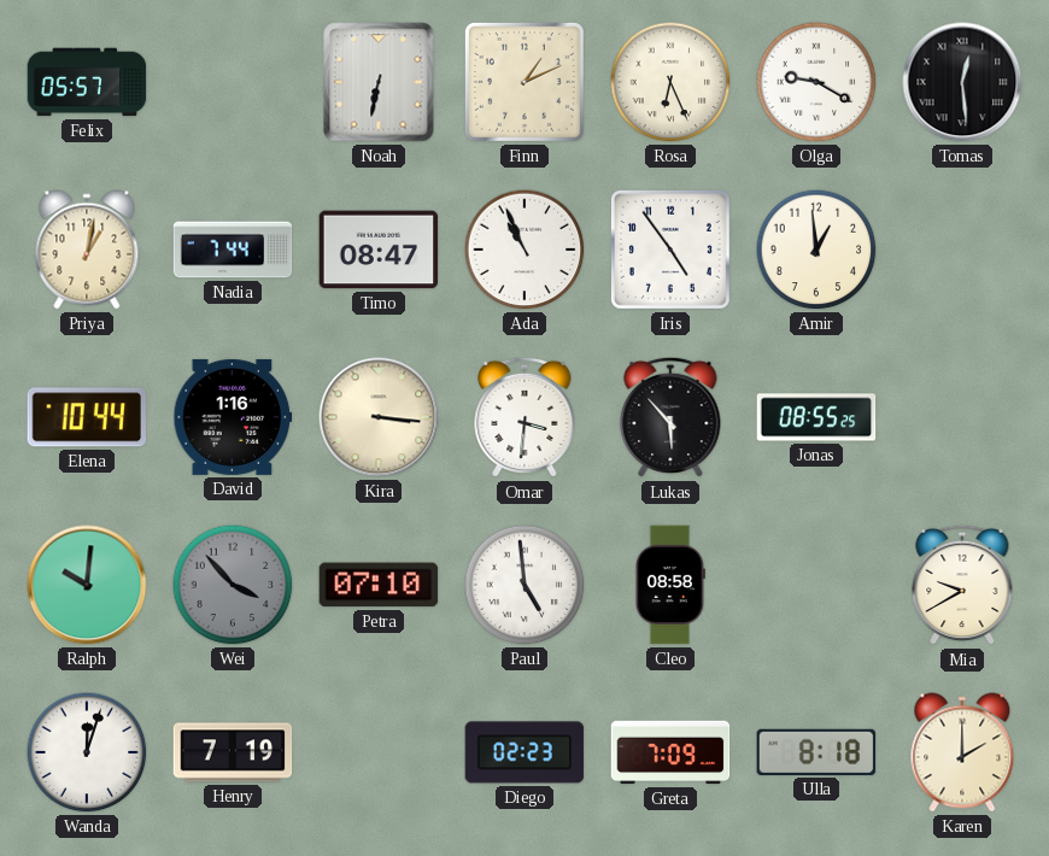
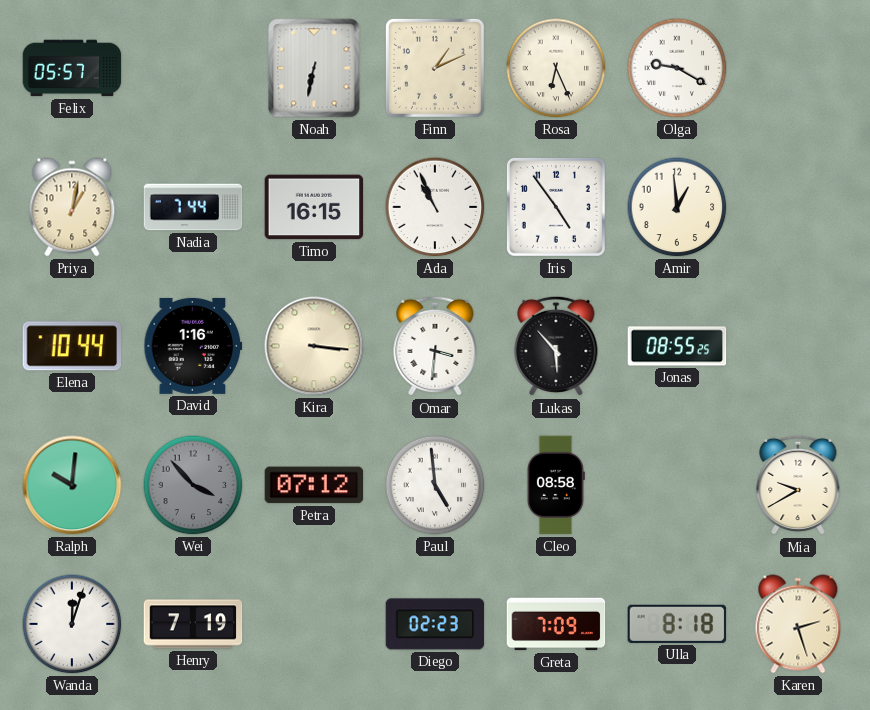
Tomas: 12:29 -> none (962, 82)
Timo: 08:47 -> 16:15 (314, 207)
Petra: 07:10 -> 07:12 (314, 485)
Karen: 2:00 -> 2:27 (798, 624)
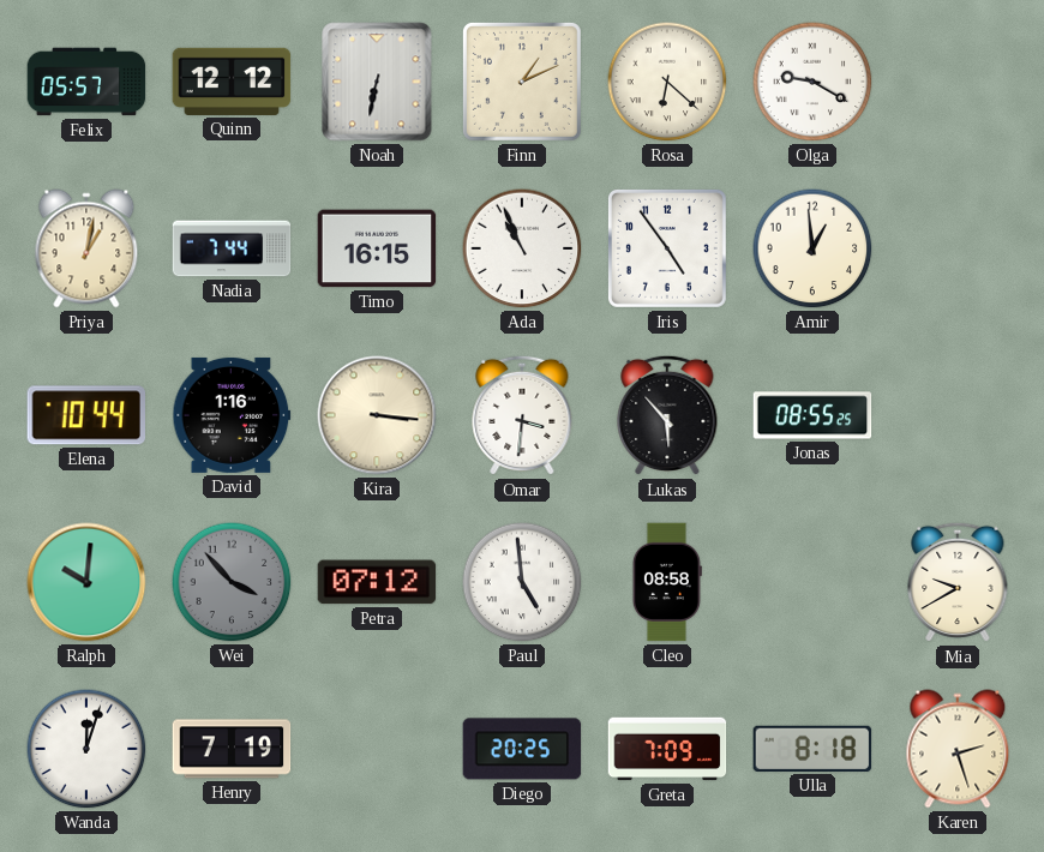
Quinn: none -> 12:12 (232, 82)
Rosa: 6:26 -> 6:22 (667, 82)
Diego: 02:23 -> 20:25 (522, 749)
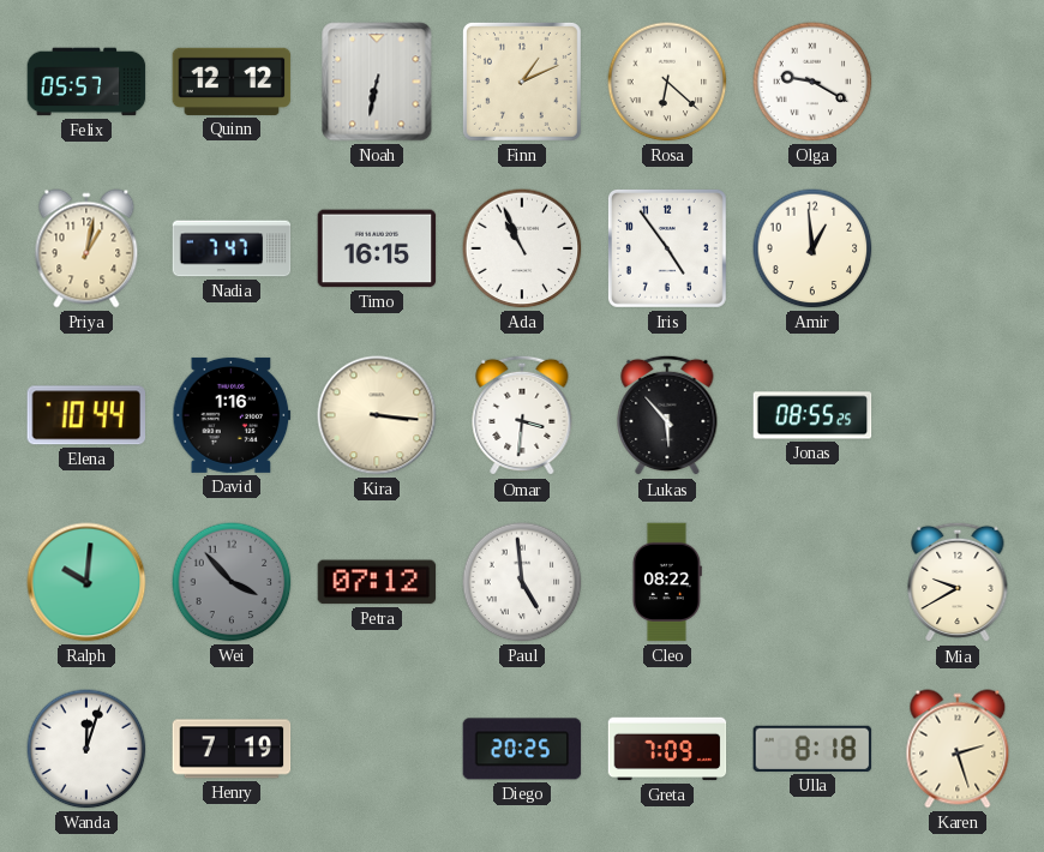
Nadia: 7:44 -> 7:47 (232, 248)
Cleo: 08:58 -> 08:22 (667, 582)
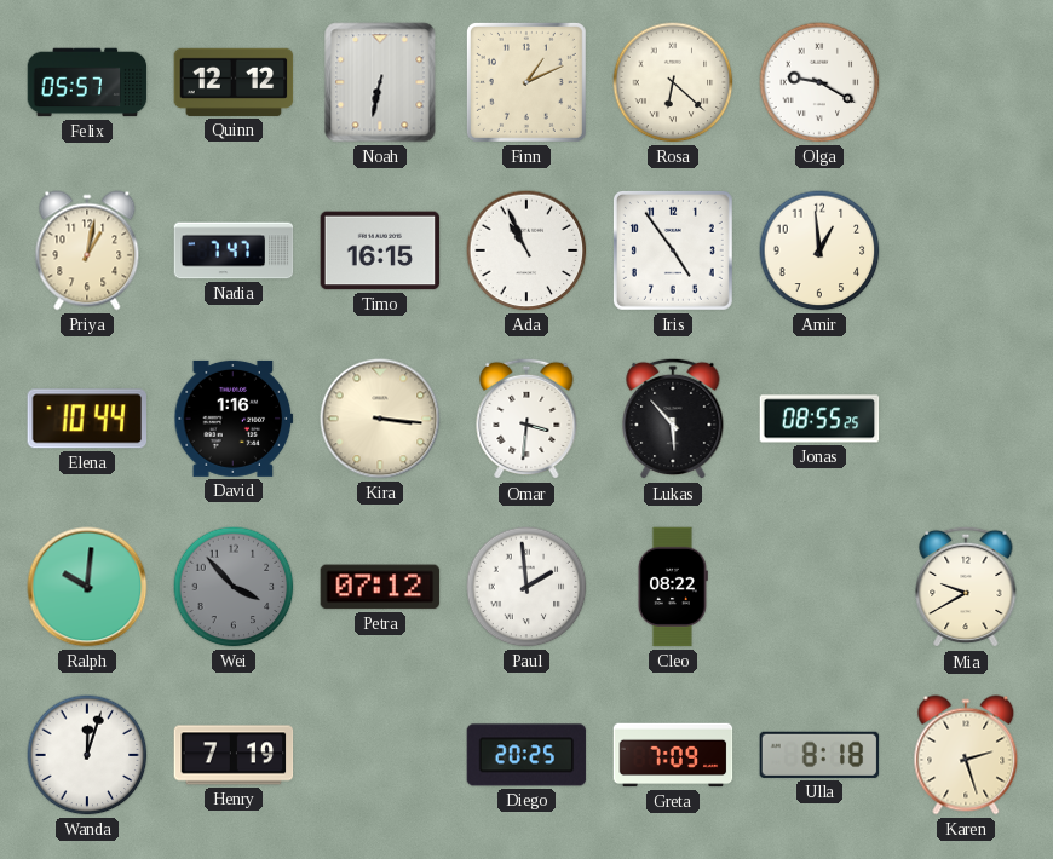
Paul: 4:59 -> 1:59 (526, 587)
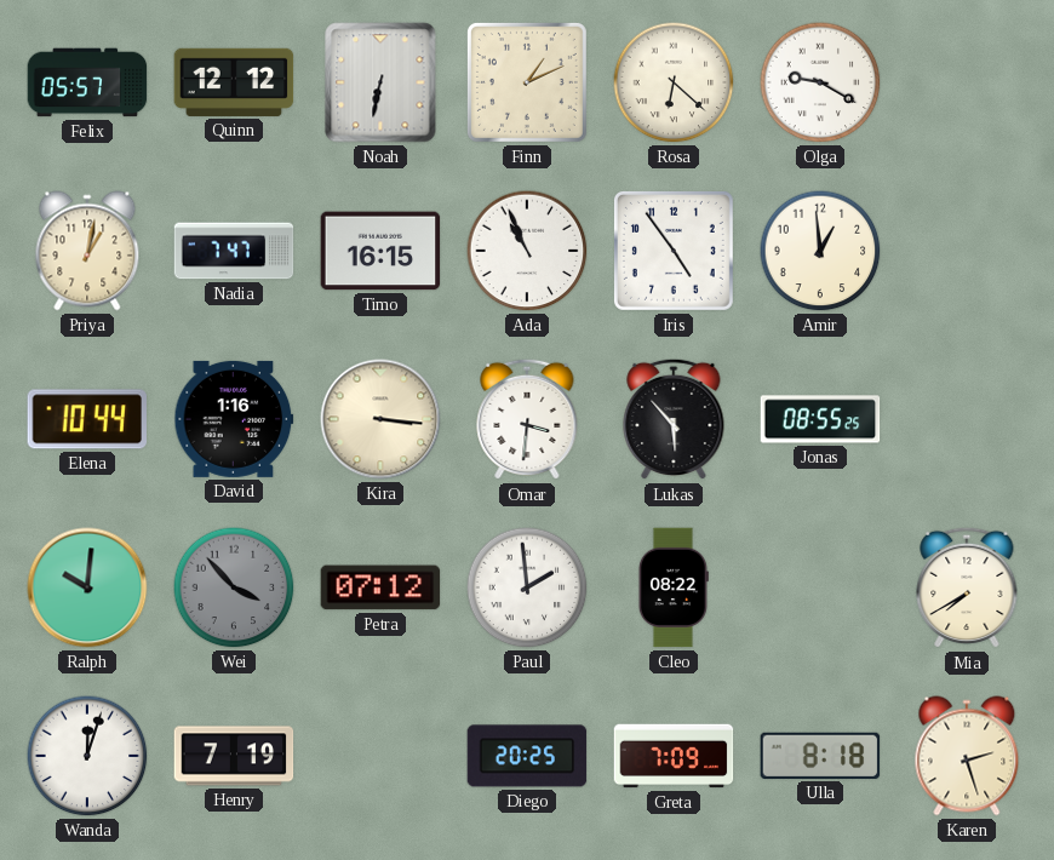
Mia: 9:40 -> 7:40 (967, 587)
